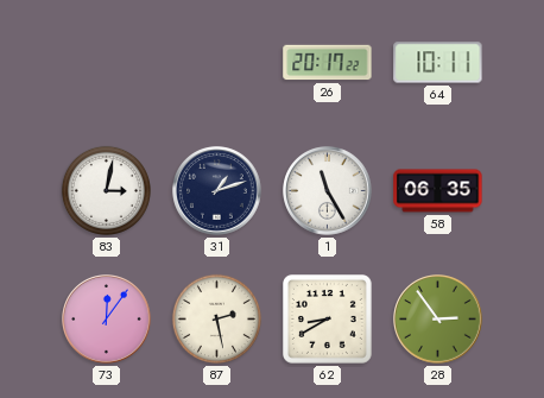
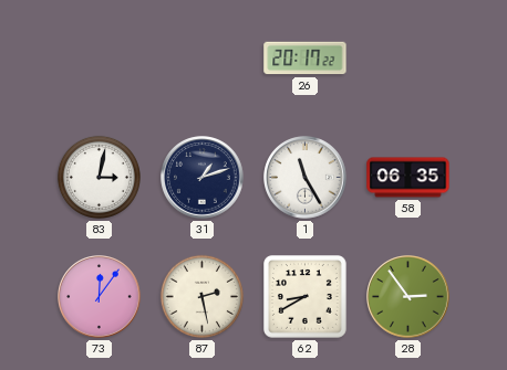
64: 10:11 -> none (438, 63)
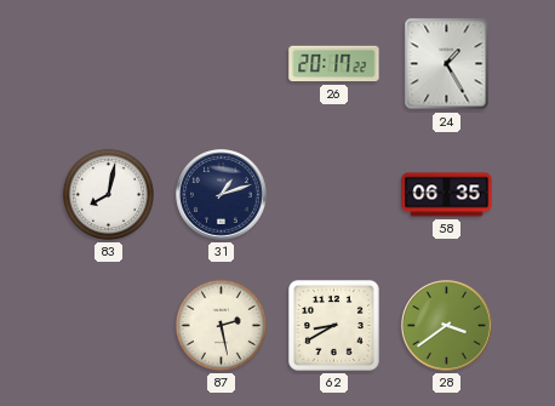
24: none -> 1:25 (447, 64)
83: 3:02 -> 8:02 (108, 194)
1: 11:25 -> none (306, 178)
73: 12:06 -> none (100, 297)
28: 2:54 -> 3:39 (447, 326)
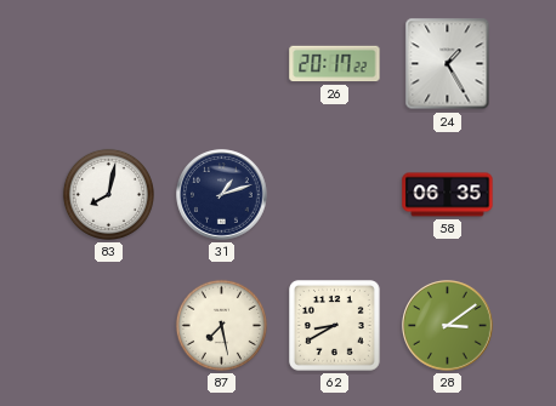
87: 2:28 -> 7:28 (221, 325)
28: 3:39 -> 3:09 (448, 326)
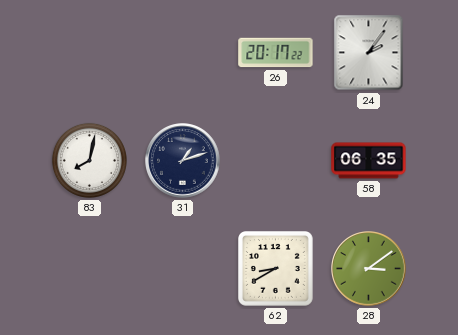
24: 1:25 -> 2:06 (369, 53)
87: 7:28 -> none (221, 325)
